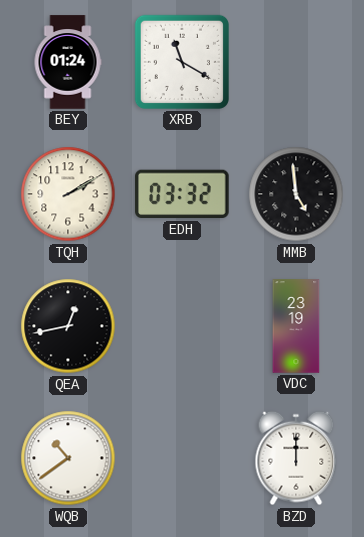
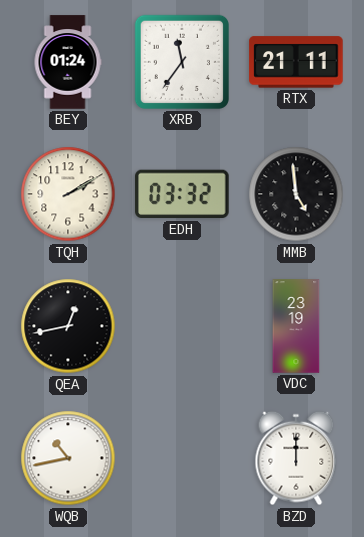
XRB: 11:20 -> 11:36 (182, 62)
RTX: none -> 21:11 (296, 62)
WQB: 10:39 -> 10:43 (68, 458)
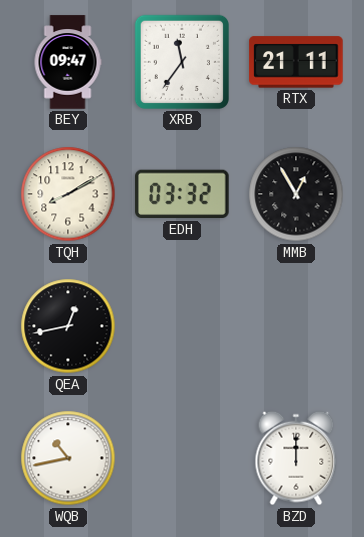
BEY: 01:24 -> 09:47 (68, 62)
TQH: 2:10 -> 8:10 (68, 194)
MMB: 4:59 -> 12:55 (296, 194)
VDC: 23:19 -> none (296, 326)
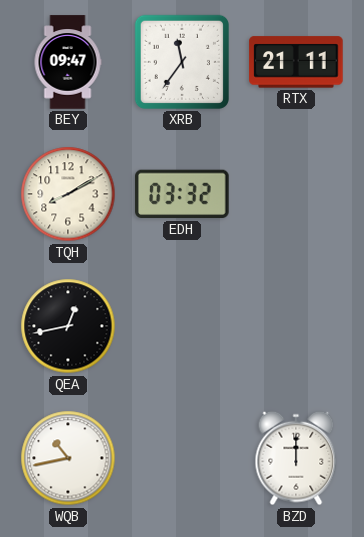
MMB: 12:55 -> none (296, 194)
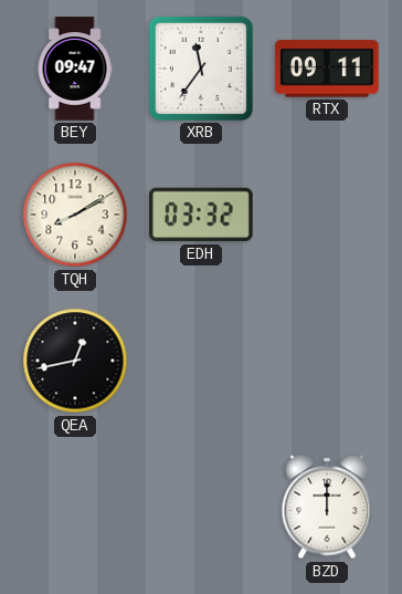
RTX: 21:11 -> 09:11 (327, 69)
WQB: 10:43 -> none (68, 458)
